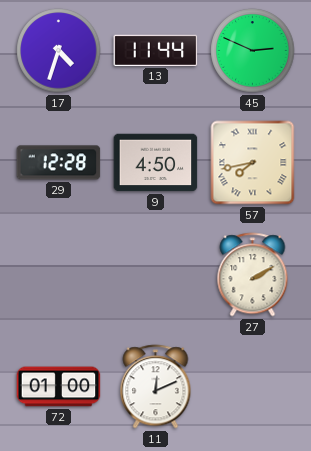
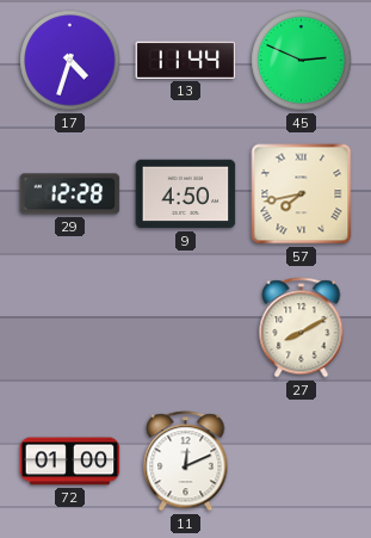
27: 2:10 -> 8:10 (302, 328)
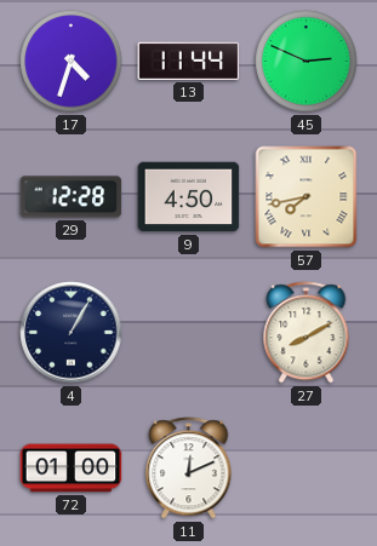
4: none -> 1:05 (72, 333)
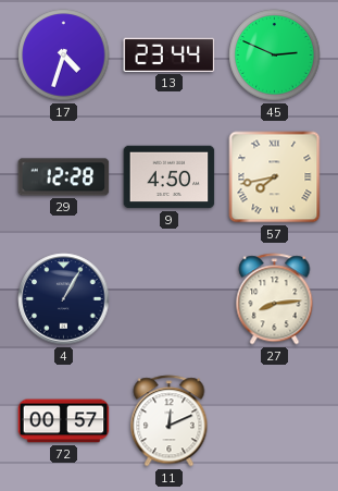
13: 11:44 -> 23:44 (170, 54)
27: 8:10 -> 8:14 (275, 299)
72: 01:00 -> 00:57 (64, 421)
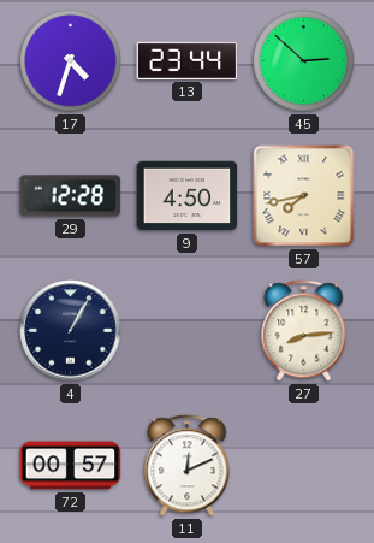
45: 2:49 -> 2:52 (304, 61)
